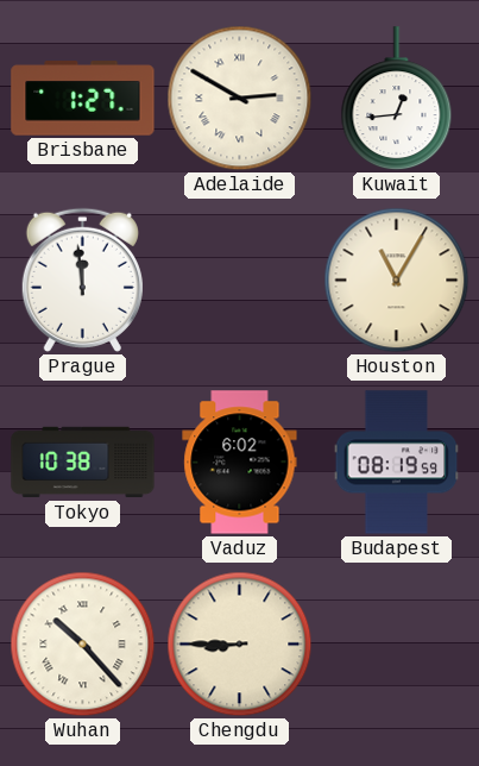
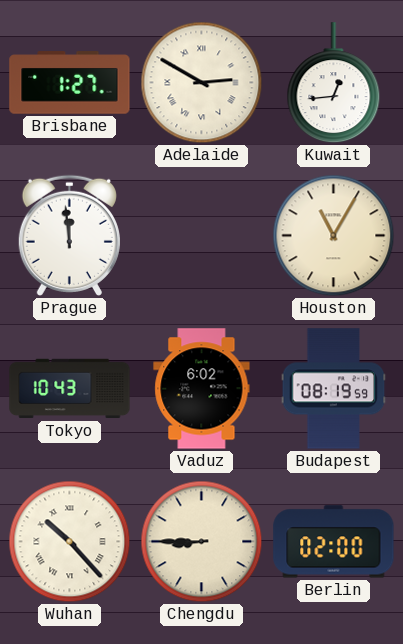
Tokyo: 10:38 -> 10:43 (70, 389)
Berlin: none -> 02:00 (334, 542)
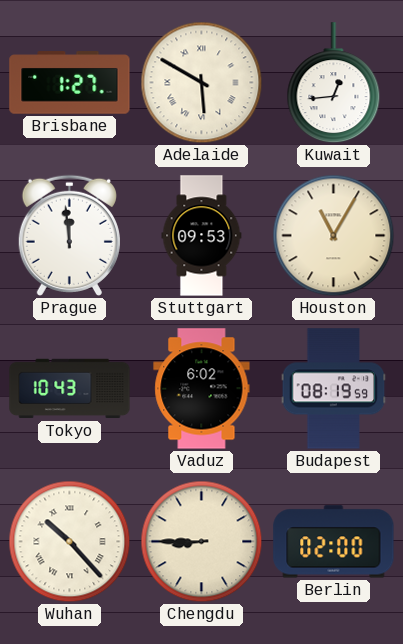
Adelaide: 2:50 -> 5:50 (202, 83)
Stuttgart: none -> 09:53 (202, 236)
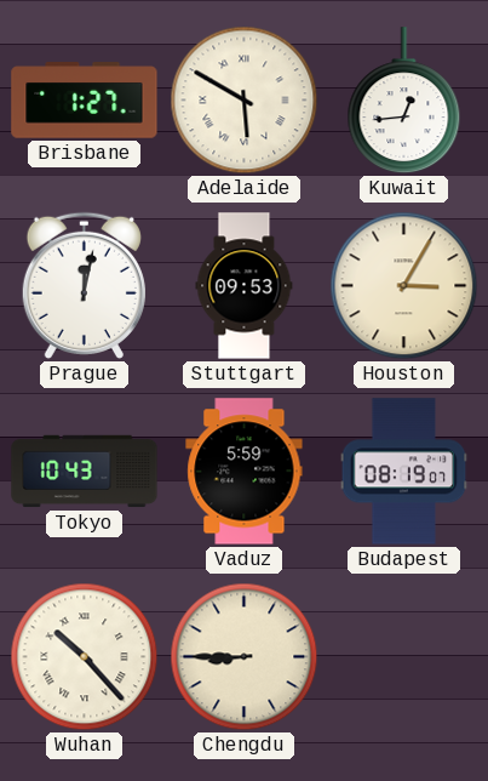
Prague: 11:59 -> 12:02 (84, 285)
Houston: 11:05 -> 3:05 (404, 286)
Vaduz: 6:02 -> 5:59 (245, 472)
Budapest: 08:19:59 -> 08:19:07 (404, 472)
Berlin: 02:00 -> none (334, 542)
